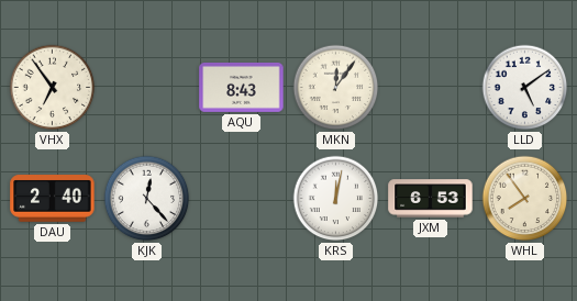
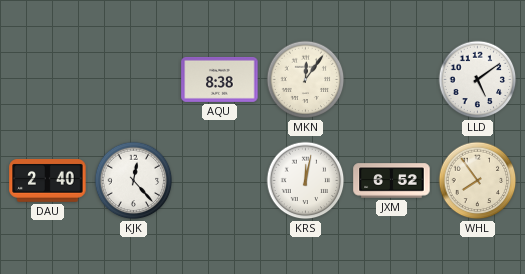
VHX: 6:54 -> none (53, 88)
AQU: 8:43 -> 8:38 (220, 79)
JXM: 6:53 -> 6:52 (392, 181)
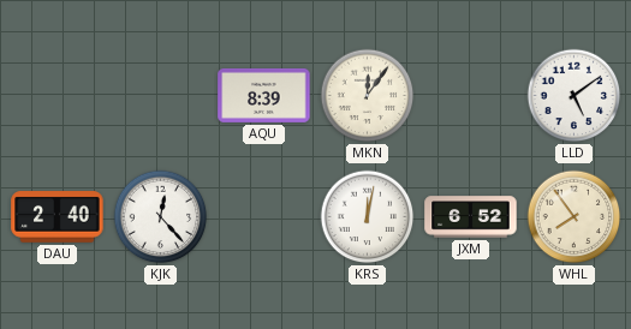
AQU: 8:38 -> 8:39 (264, 95)
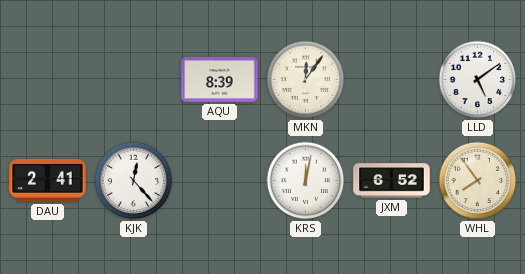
DAU: 2:40 -> 2:41 (48, 181)
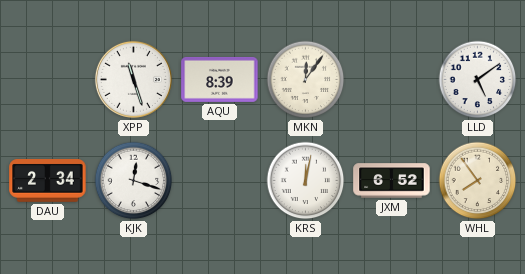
XPP: none -> 11:27 (133, 79)
DAU: 2:41 -> 2:34 (48, 181)
KJK: 12:23 -> 12:18 (134, 181)
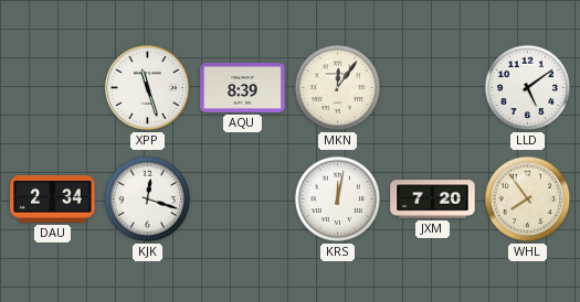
JXM: 6:52 -> 7:20 (433, 199)
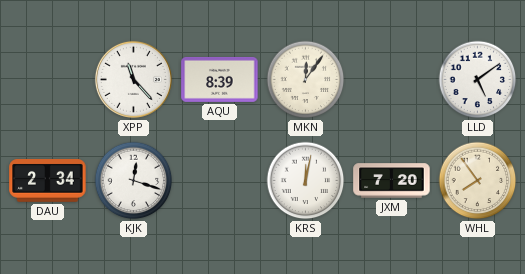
XPP: 11:27 -> 11:23 (133, 79)
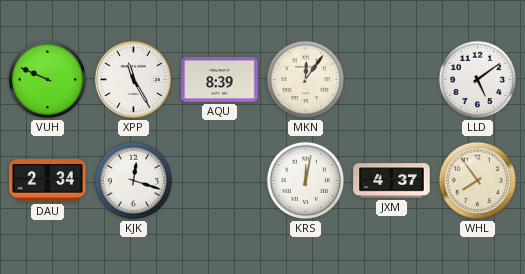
VUH: none -> 9:49 (48, 80)
XPP: 11:23 -> 11:25 (133, 79)
JXM: 7:20 -> 4:37 (392, 181)
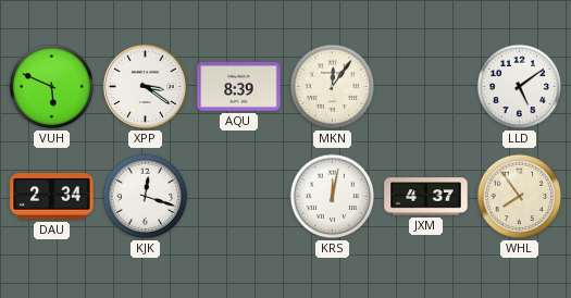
VUH: 9:49 -> 5:49 (52, 87)
XPP: 11:25 -> 3:21 (145, 86)
